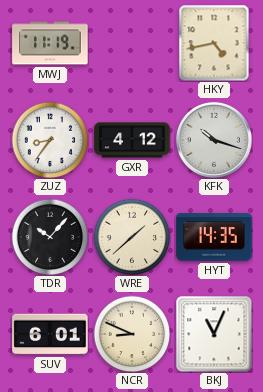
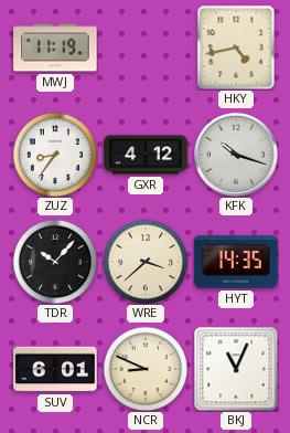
WRE: 1:38 -> 3:38 (146, 262)
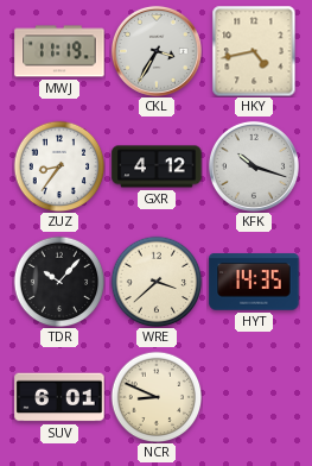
CKL: none -> 3:35 (157, 51)
BKJ: 11:04 -> none (236, 369)
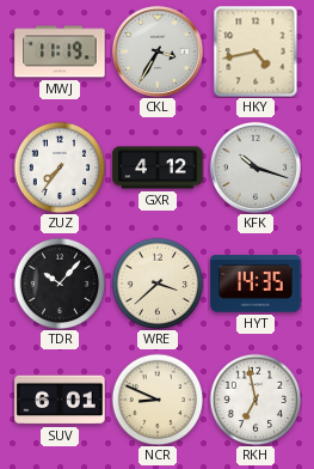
ZUZ: 8:36 -> 7:36 (60, 167)
RKH: none -> 6:58 (255, 400)
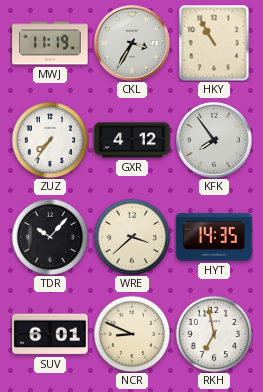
HKY: 4:43 -> 10:55 (214, 43)
KFK: 10:18 -> 7:54 (214, 140)
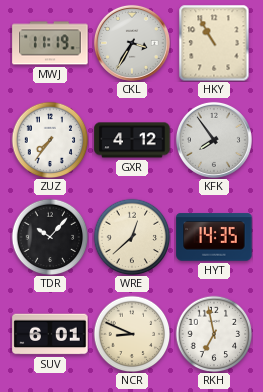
WRE: 3:38 -> 12:38 (132, 237)
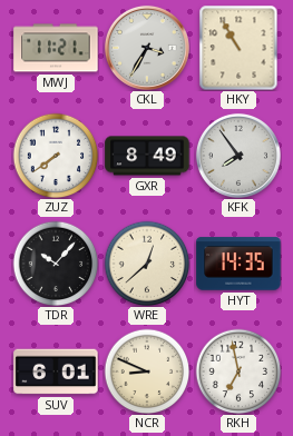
MWJ: 11:19 -> 11:21 (56, 48)
ZUZ: 7:36 -> 7:39 (56, 156)
GXR: 4:12 -> 8:49 (147, 156)
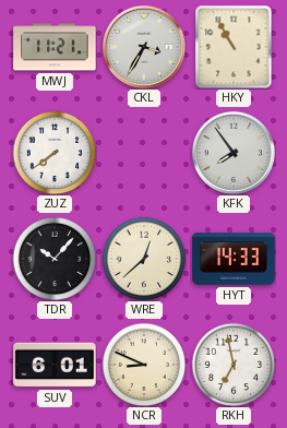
GXR: 8:49 -> none (147, 156)
HYT: 14:35 -> 14:33 (234, 259)
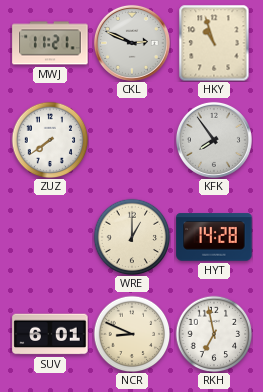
CKL: 3:35 -> 2:49 (132, 43)
HKY: 10:55 -> 10:57 (214, 43)
TDR: 10:07 -> none (55, 259)
WRE: 12:38 -> 1:00 (132, 237)
HYT: 14:33 -> 14:28 (214, 237)
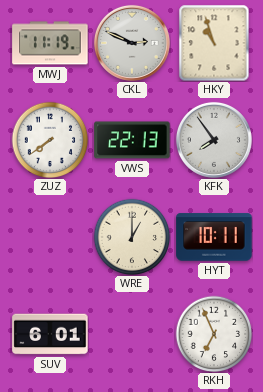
MWJ: 11:21 -> 11:19 (50, 43)
VWS: none -> 22:13 (132, 140)
HYT: 14:28 -> 10:11 (214, 237)
NCR: 8:49 -> none (132, 334)
RKH: 6:58 -> 6:56 (214, 334)
